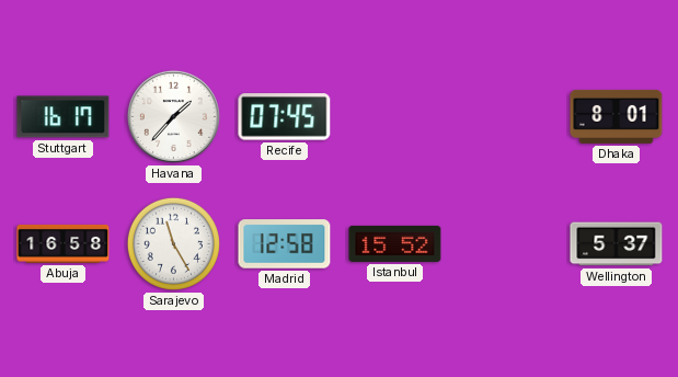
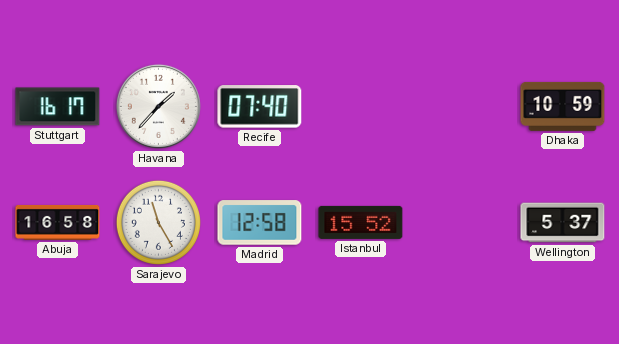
Recife: 07:45 -> 07:40 (260, 107)
Dhaka: 8:01 -> 10:59 (563, 106)
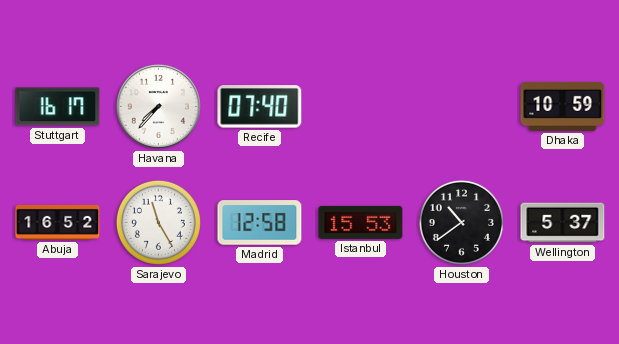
Havana: 1:37 -> 7:37 (158, 106)
Abuja: 16:58 -> 16:52 (58, 222)
Istanbul: 15:52 -> 15:53 (361, 222)
Houston: none -> 10:39 (461, 222)
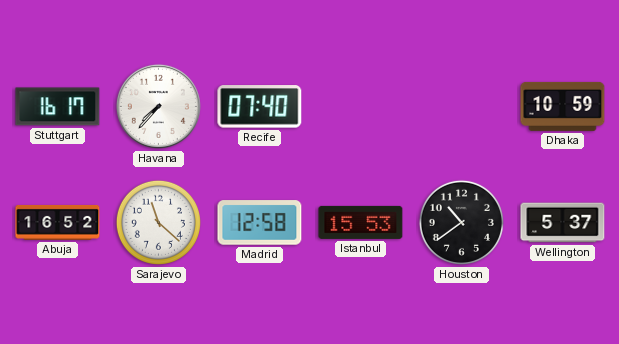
Sarajevo: 11:25 -> 11:22 (158, 222)
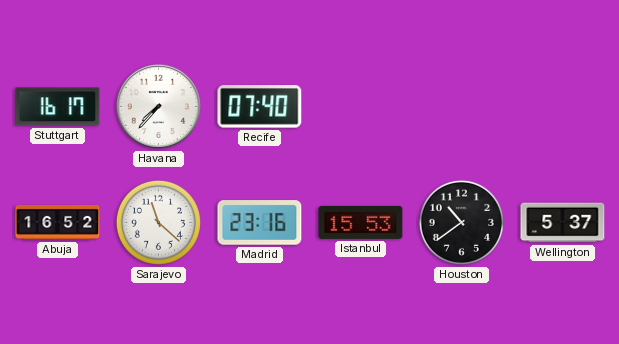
Dhaka: 10:59 -> none (563, 106)
Madrid: 12:58 -> 23:16 (260, 223)
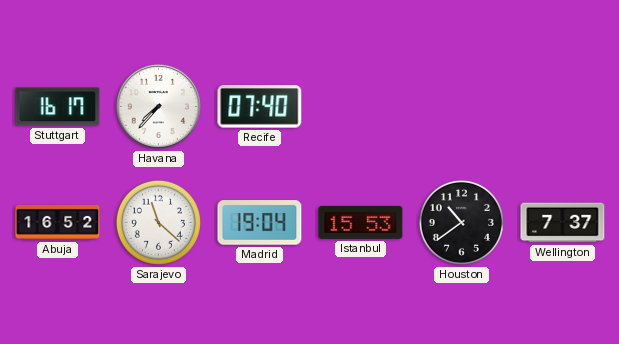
Madrid: 23:16 -> 19:04 (260, 223)
Wellington: 5:37 -> 7:37 (563, 223)
